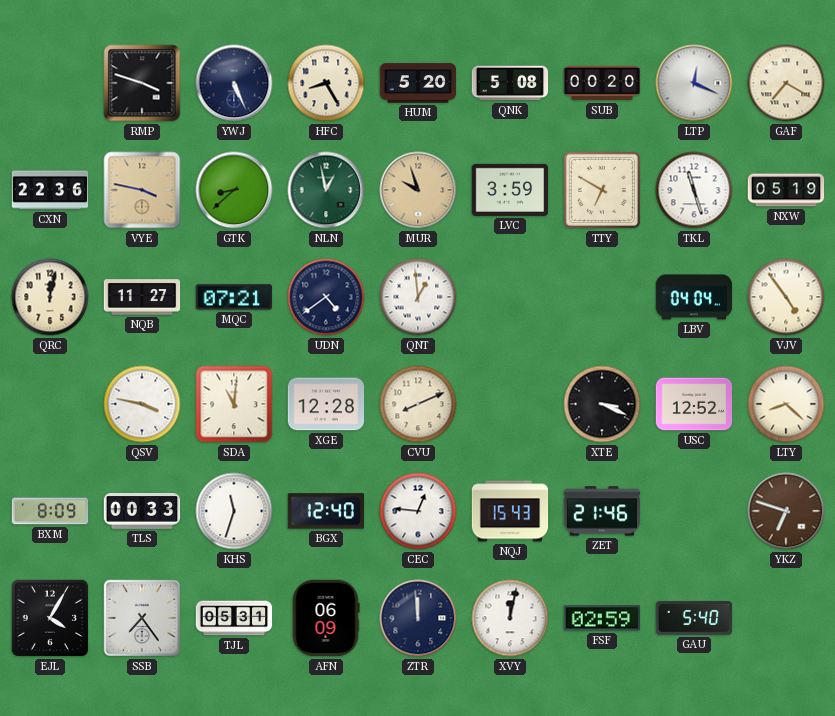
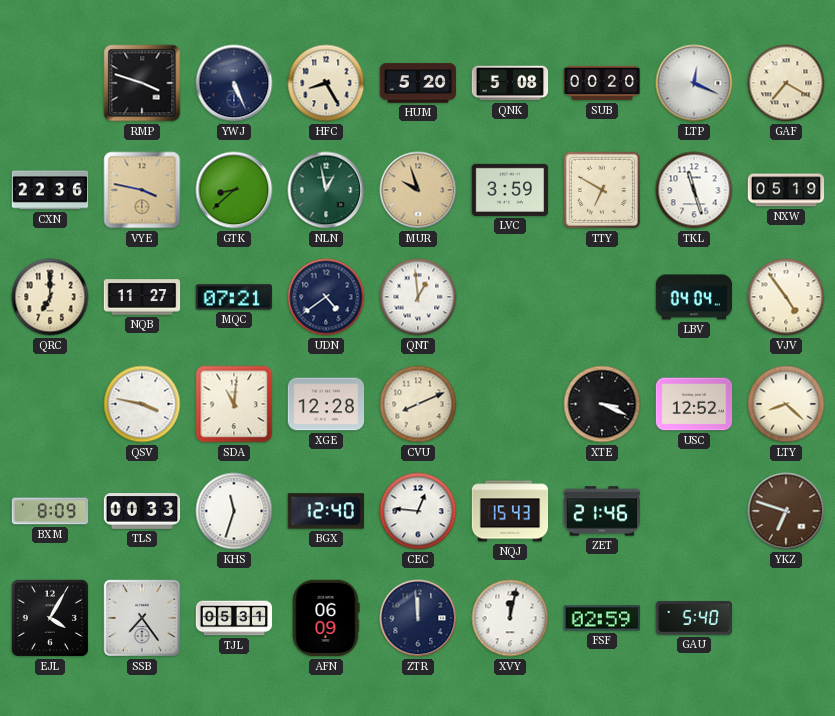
QRC: 12:02 -> 7:00 (50, 297)
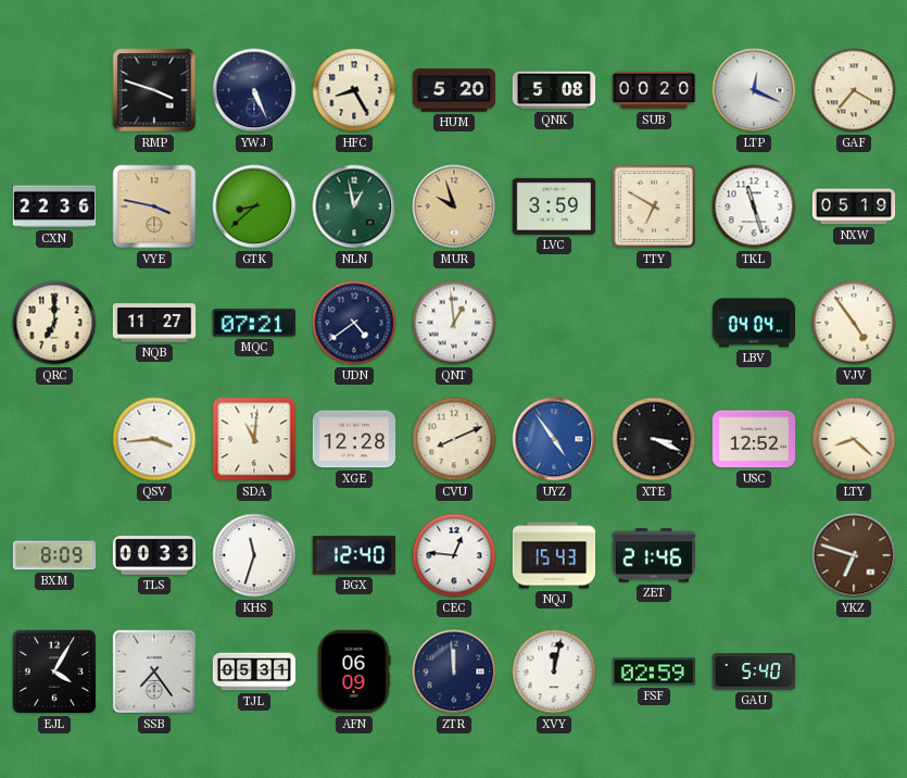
QSV: 3:47 -> 3:44 (154, 439)
UYZ: none -> 4:54 (554, 439)
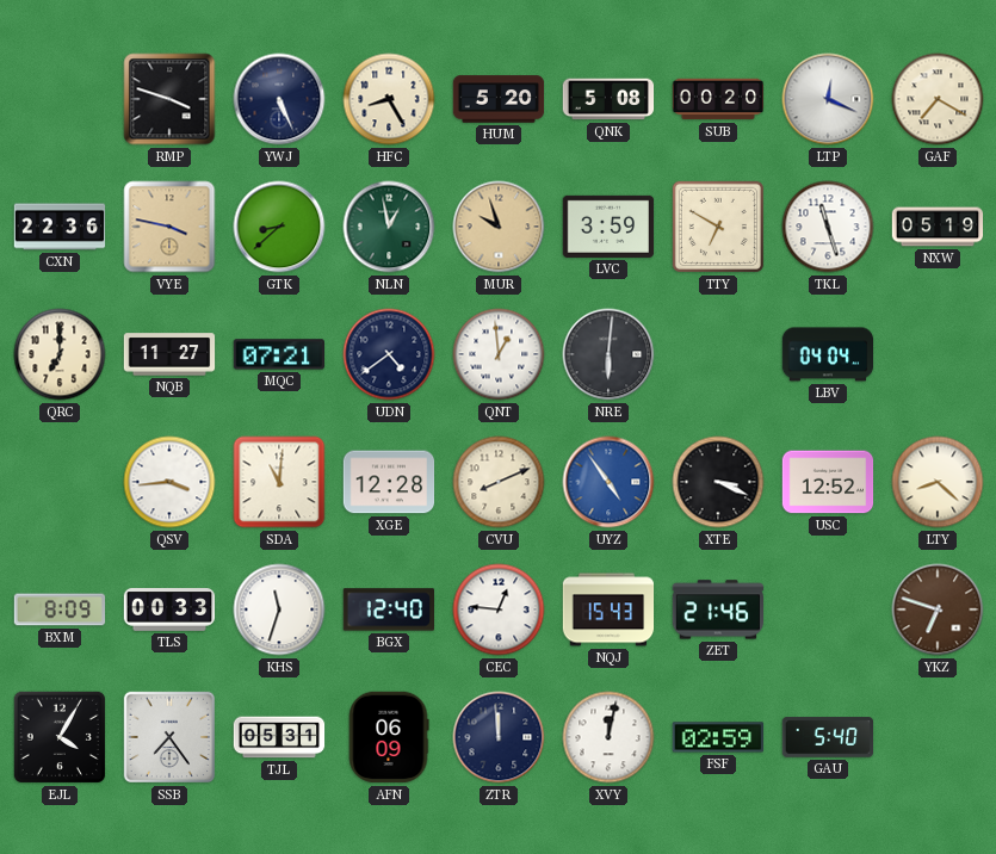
NRE: none -> 6:01 (608, 354)
VJV: 4:54 -> none (854, 323)
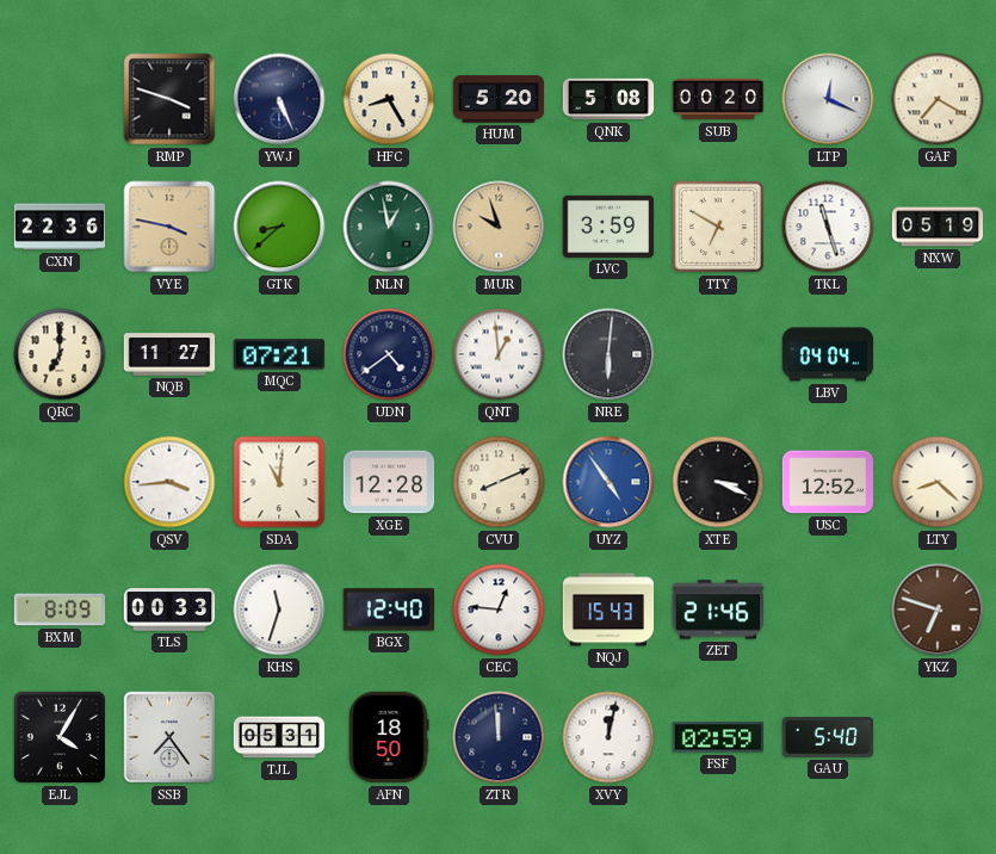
AFN: 06:09 -> 18:50 (389, 737)
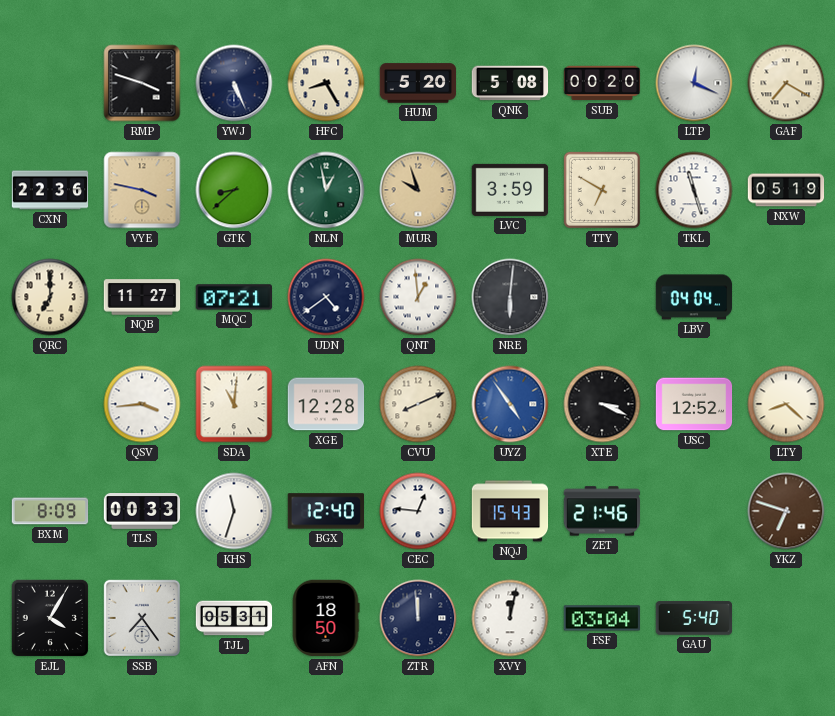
FSF: 02:59 -> 03:04 (602, 618)
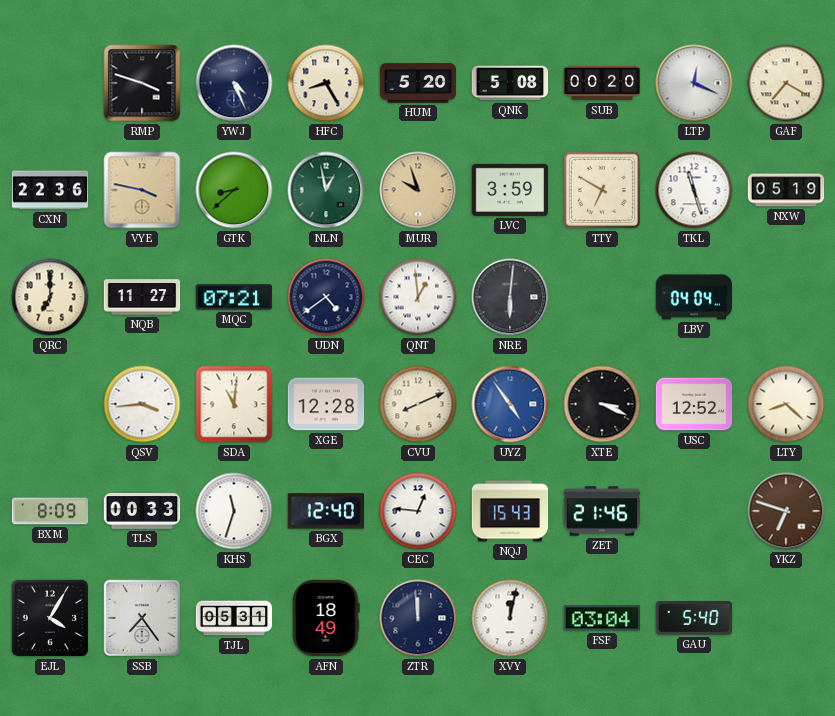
YWJ: 5:26 -> 4:26 (234, 83)
AFN: 18:50 -> 18:49 (326, 618)
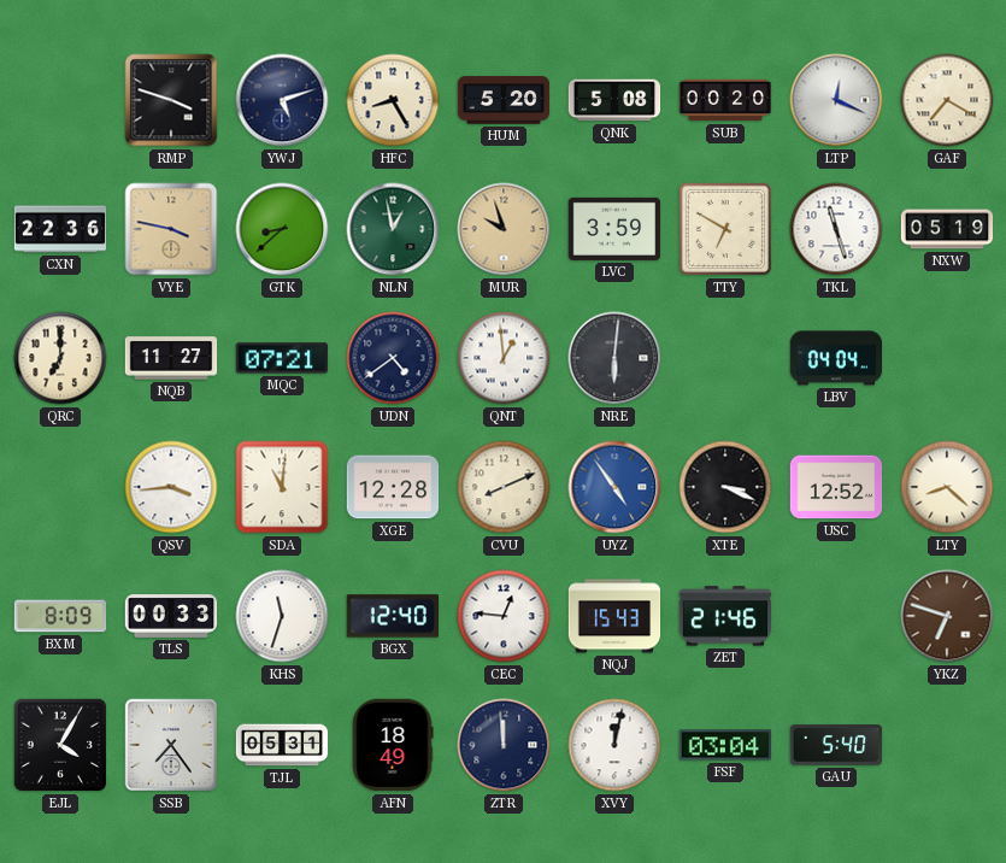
YWJ: 4:26 -> 5:12 (282, 100)
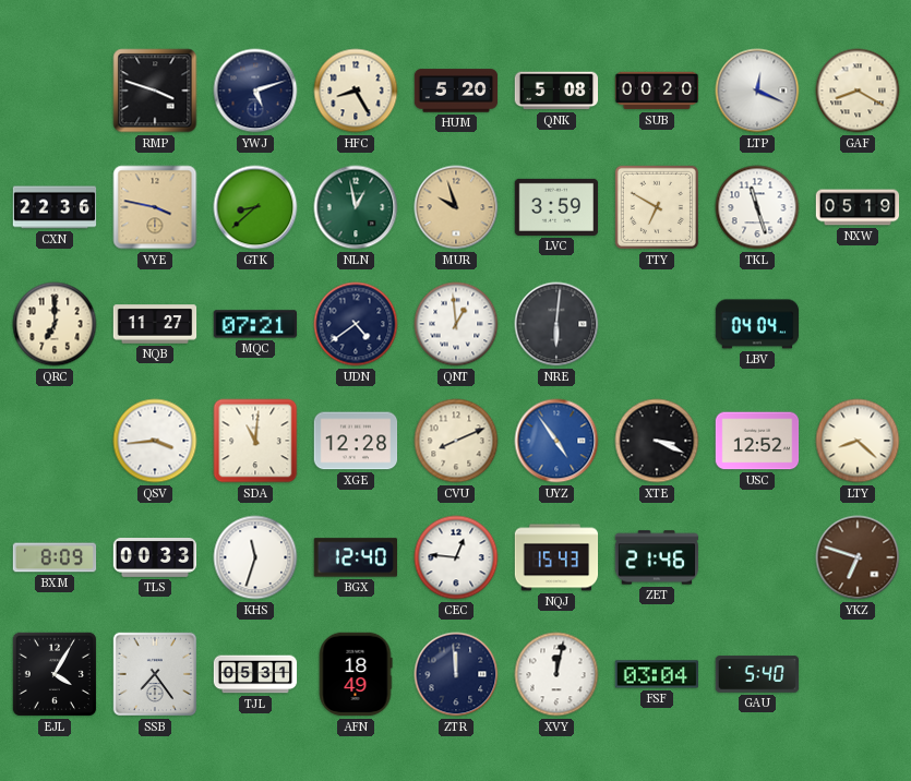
GAF: 7:20 -> 8:20 (858, 91)
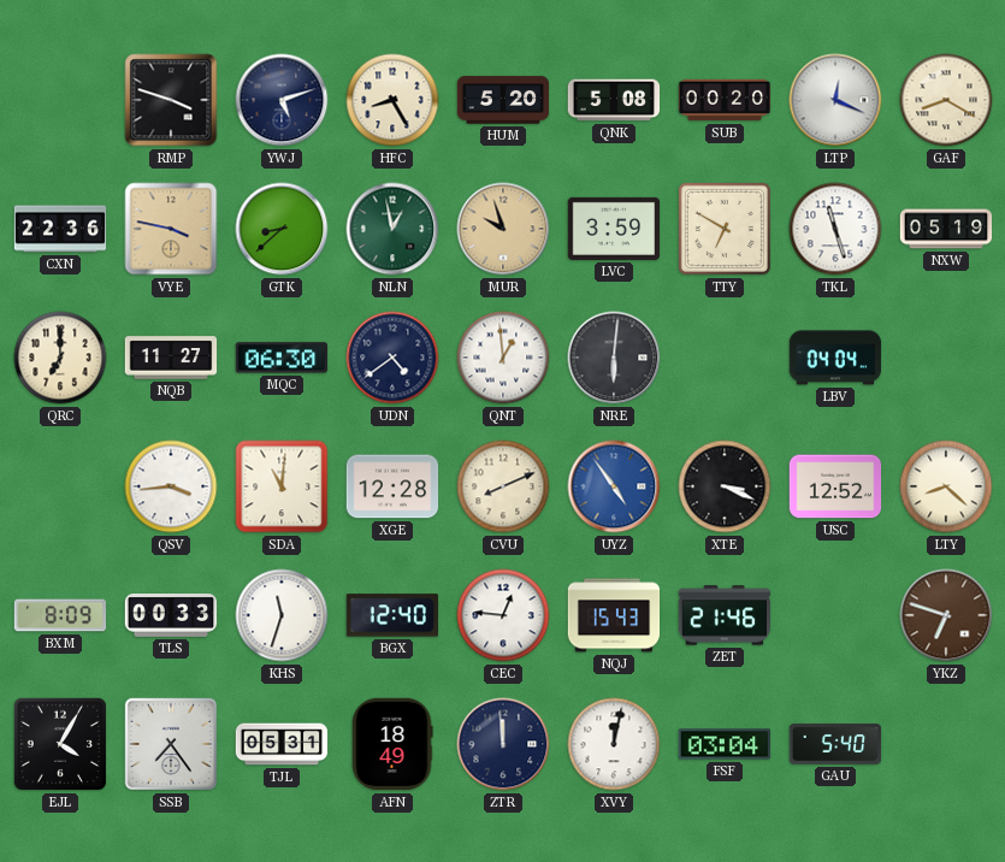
MQC: 07:21 -> 06:30 (280, 358)
